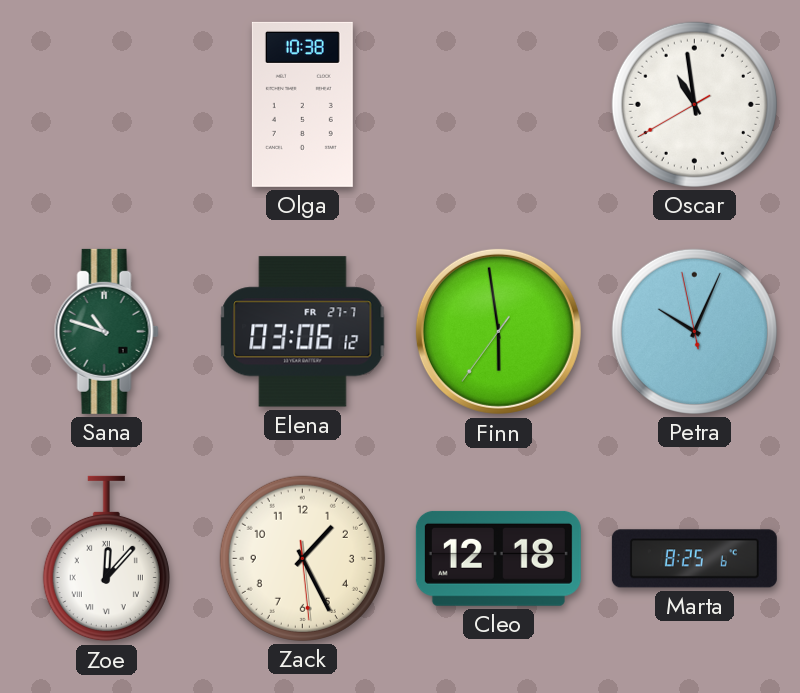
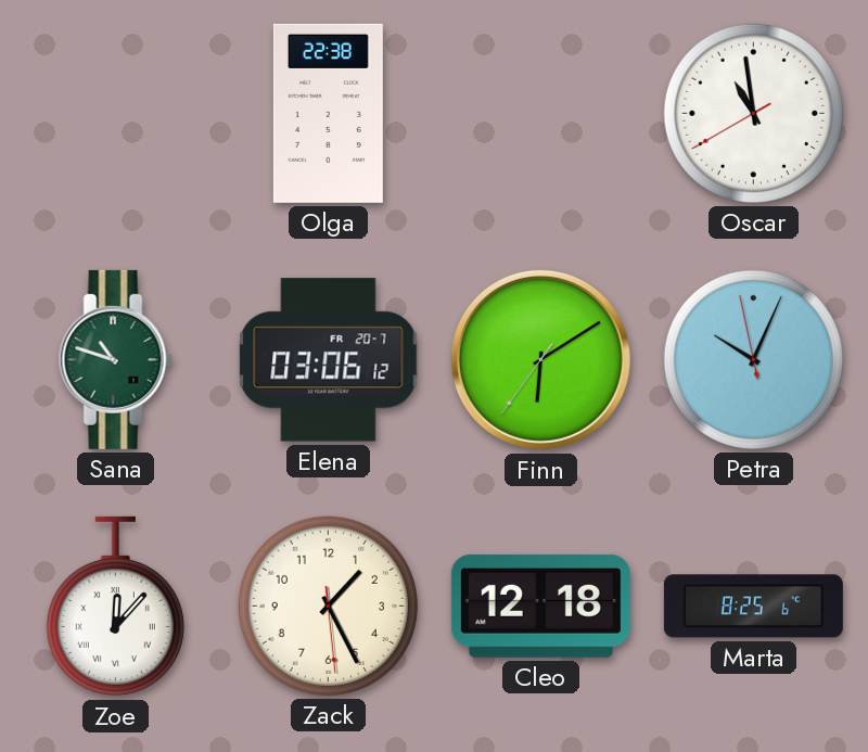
Olga: 10:38 -> 22:38 (328, 113)
Elena date: FR 27-7 -> FR 20-7 (329, 360)
Finn: 5:58 -> 6:09 (540, 359)
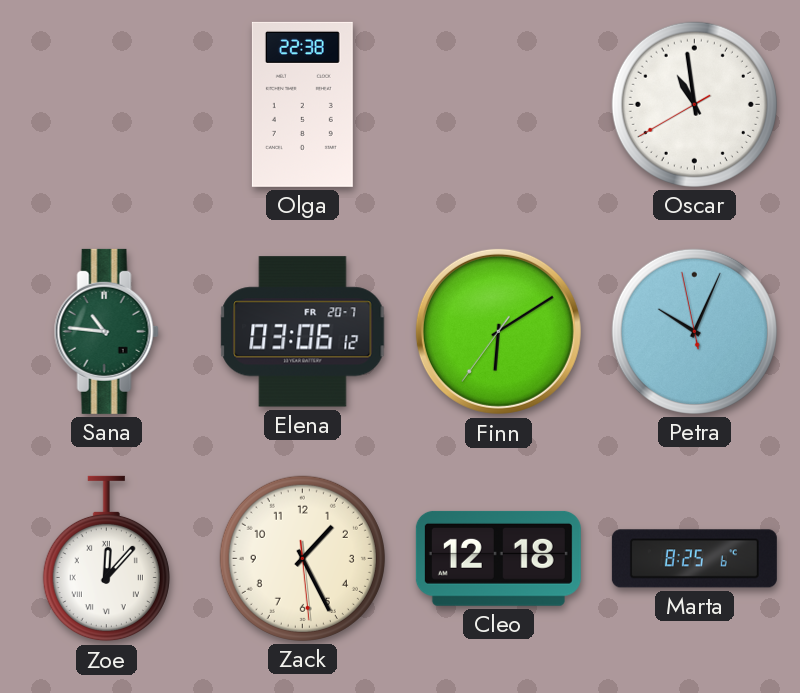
Sana: 10:48 -> 10:46 (106, 331)
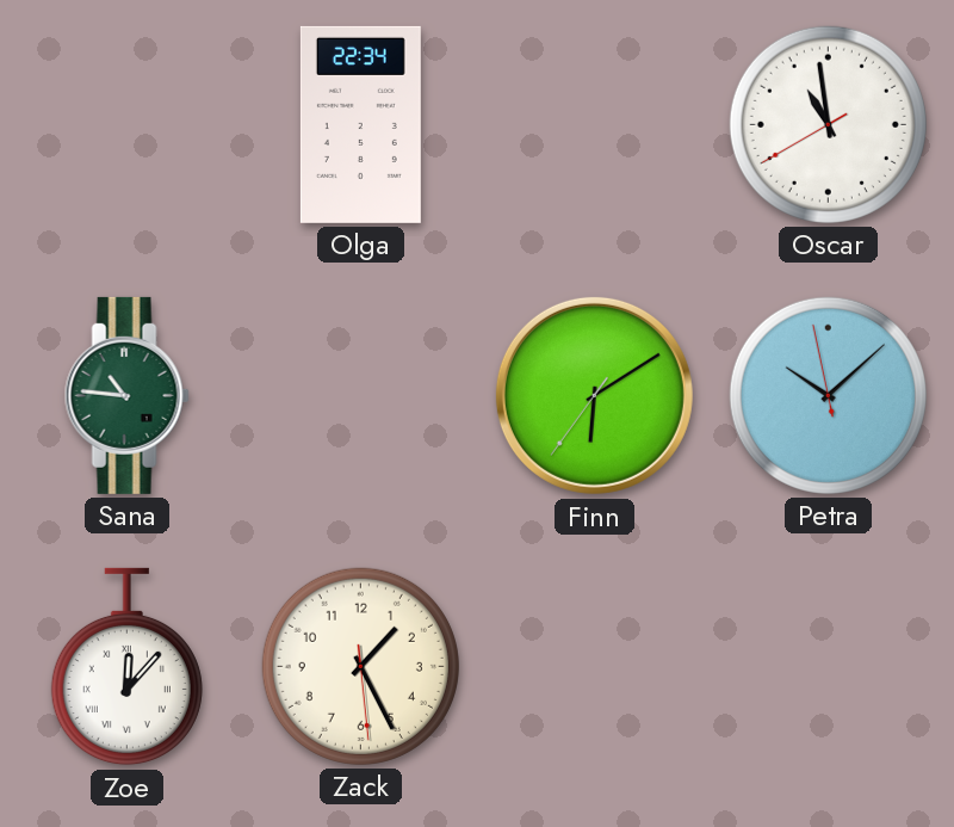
Olga: 22:38 -> 22:34 (360, 124)
Elena: 03:06 -> none (303, 332)
Petra: 10:03 -> 10:07 (828, 395)
Cleo: 12:18 -> none (498, 558)
Marta: 8:25 -> none (694, 559)
